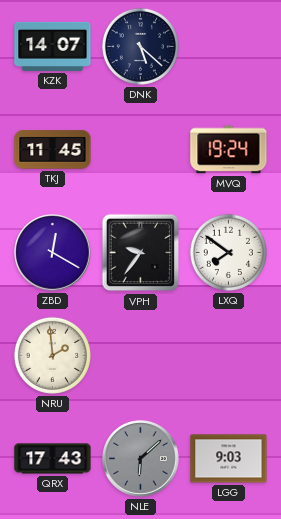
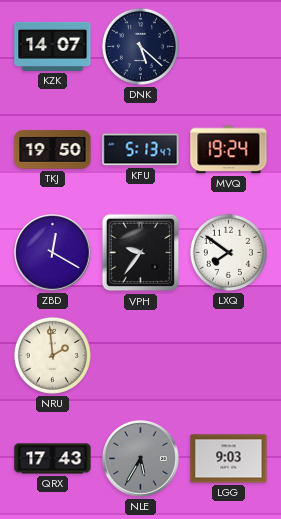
TKJ: 11:45 -> 19:50 (53, 150)
KFU: none -> 5:13 (141, 150)
NLE: 6:08 -> 5:35 (141, 459)
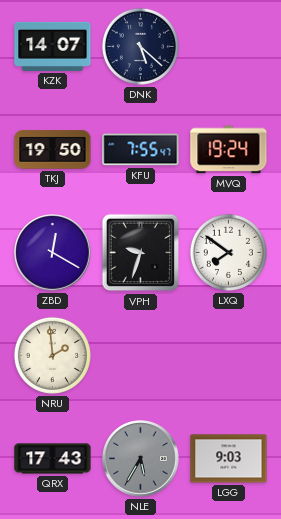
KFU: 5:13 -> 7:55 (141, 150)
VPH: 9:36 -> 9:33 (141, 253)
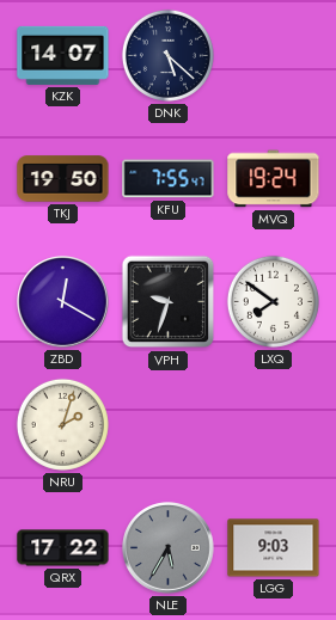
NRU: 1:59 -> 2:03 (62, 424)
QRX: 17:43 -> 17:22 (63, 548)
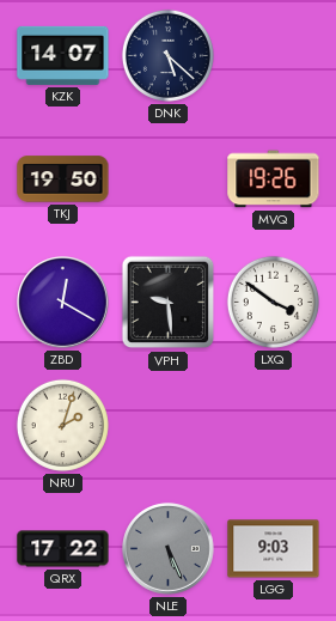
KFU: 7:55 -> none (169, 179)
MVQ: 19:24 -> 19:26 (274, 179)
VPH: 9:33 -> 9:29 (169, 303)
LXQ: 7:51 -> 3:51 (273, 302)
NLE: 5:35 -> 5:26 (169, 549)
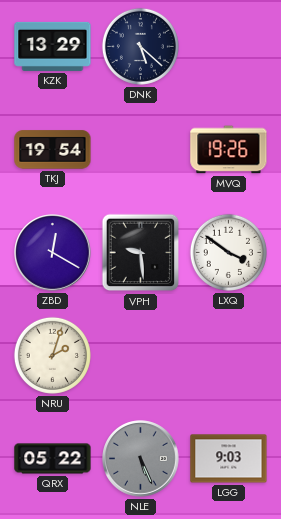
KZK: 14:07 -> 13:29 (53, 46)
TKJ: 19:50 -> 19:54 (53, 150)
QRX: 17:22 -> 05:22 (53, 459)
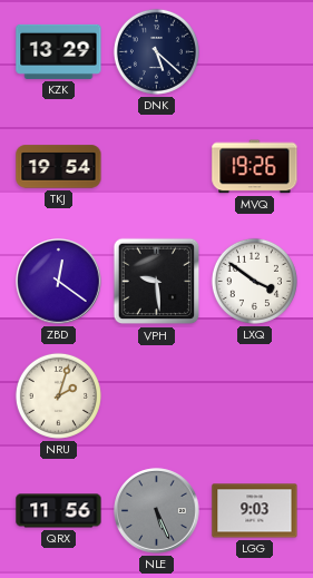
ZBD: 12:20 -> 12:21 (59, 282)
QRX: 05:22 -> 11:56 (59, 511)
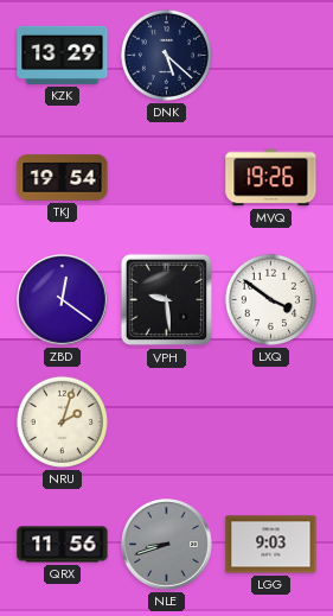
NLE: 5:26 -> 8:42 (167, 545)
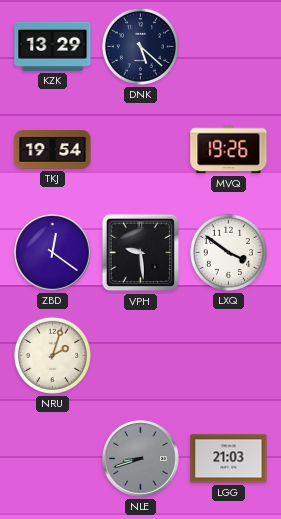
QRX: 11:56 -> none (63, 545)
LGG: 9:03 -> 21:03 (229, 459)
